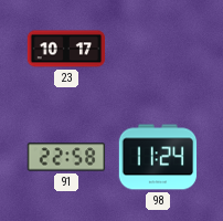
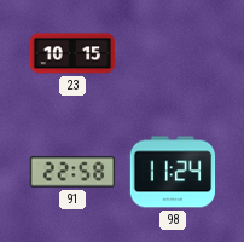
23: 10:17 -> 10:15 (72, 53)
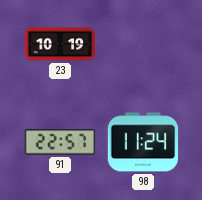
23: 10:15 -> 10:19 (60, 44)
91: 22:58 -> 22:57 (60, 142)
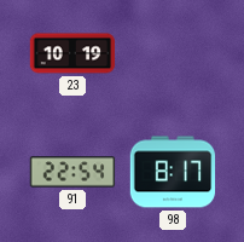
91: 22:57 -> 22:54 (72, 172)
98: 11:24 -> 8:17 (173, 172)
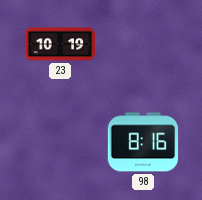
91: 22:54 -> none (72, 172)
98: 8:17 -> 8:16 (143, 142)
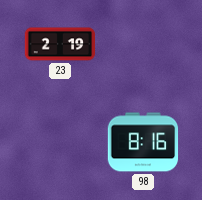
23: 10:19 -> 2:19 (60, 44)
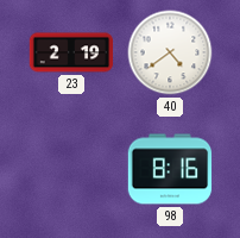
40: none -> 4:39 (170, 52)
